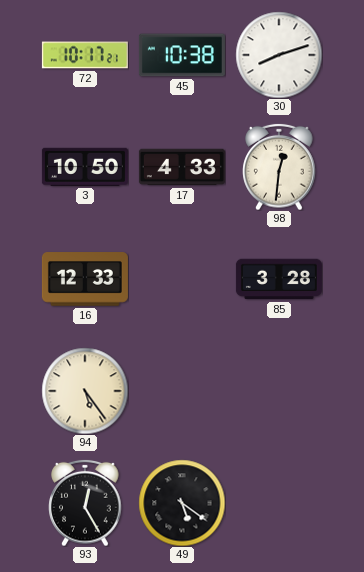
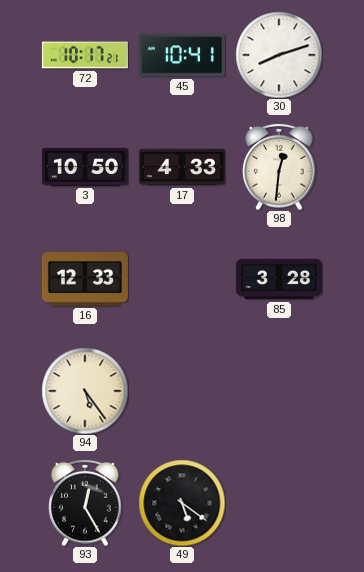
45: 10:38 -> 10:41 (182, 55)
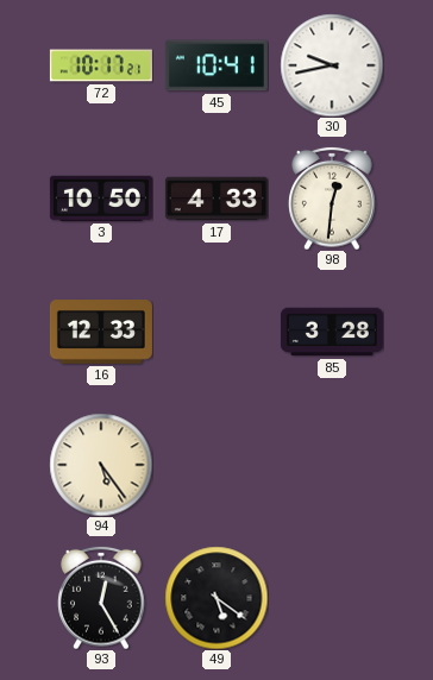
30: 8:12 -> 9:43 (332, 65)
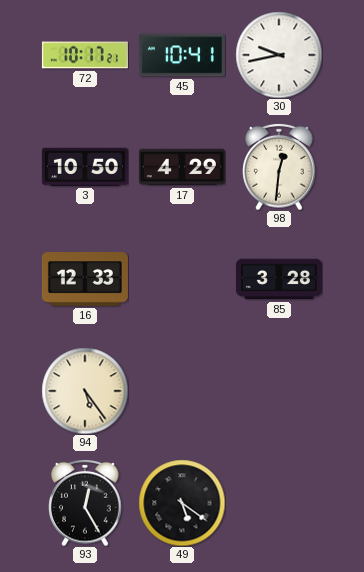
17: 4:33 -> 4:29 (182, 167)
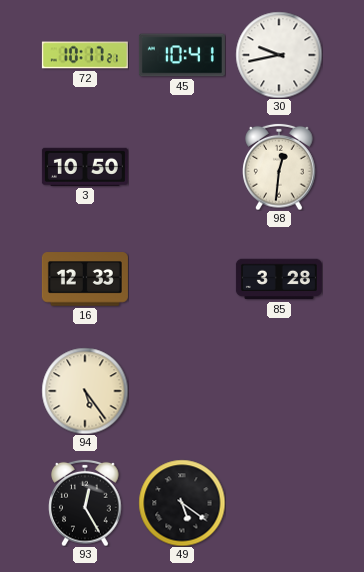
17: 4:29 -> none (182, 167)
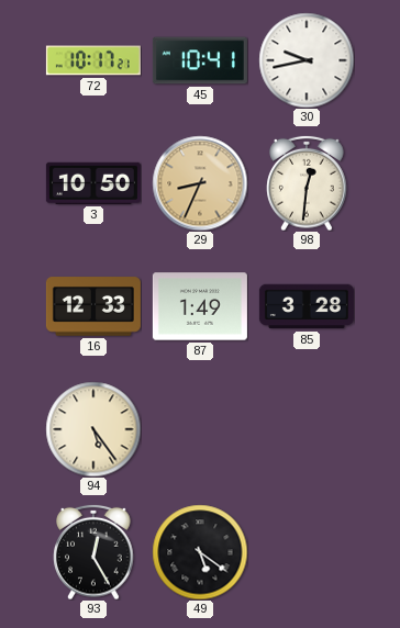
29: none -> 8:34 (200, 183)
87: none -> 1:49 (200, 306)
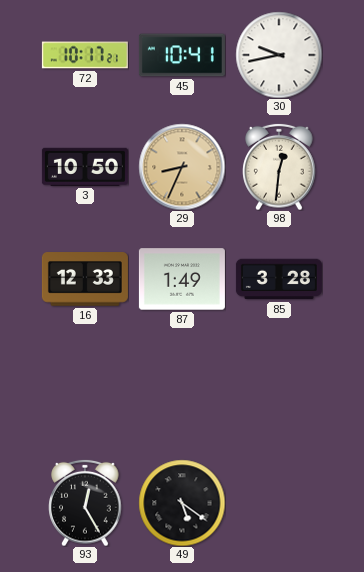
94: 5:24 -> none (93, 429)
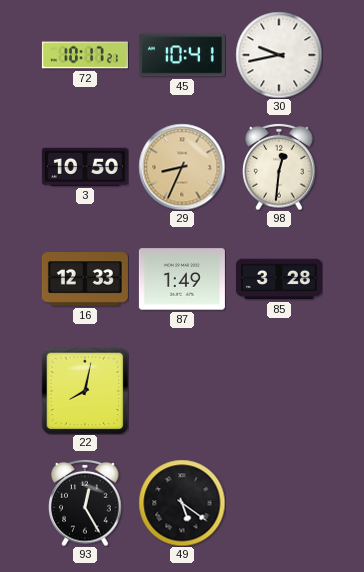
22: none -> 8:02 (85, 391)
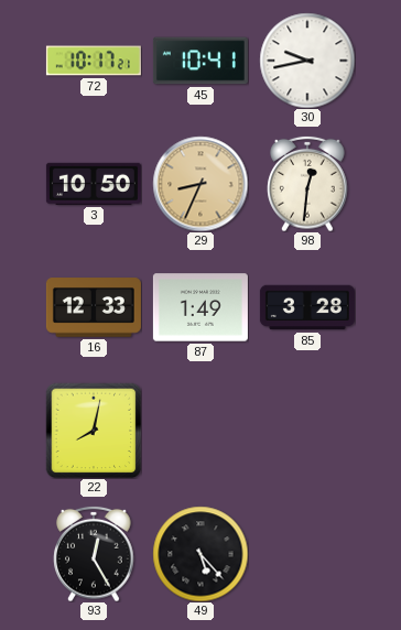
49: 5:21 -> 5:23 (201, 554)
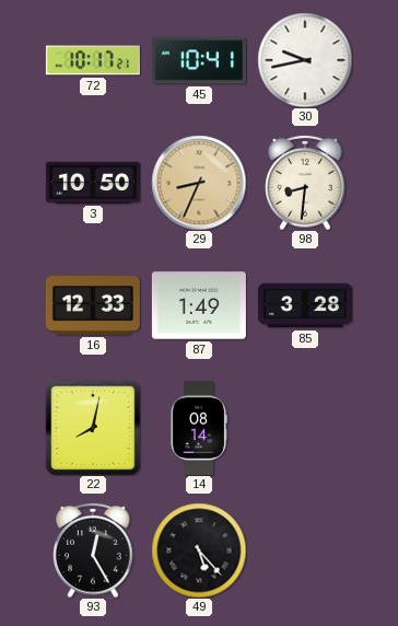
98: 12:31 -> 8:31 (305, 183)
14: none -> 08:14 (199, 428)
